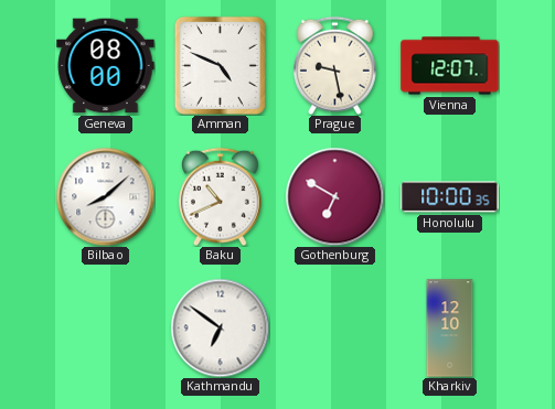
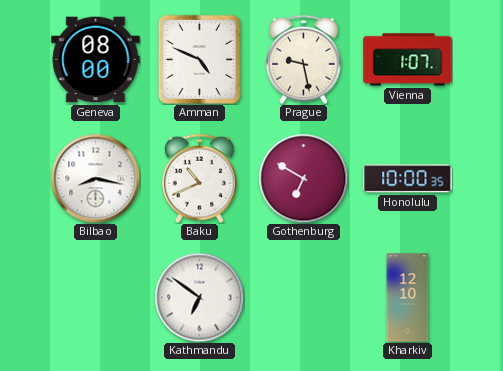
Vienna: 12:07 -> 1:07 (408, 60)
Bilbao: 8:08 -> 8:17 (95, 178)
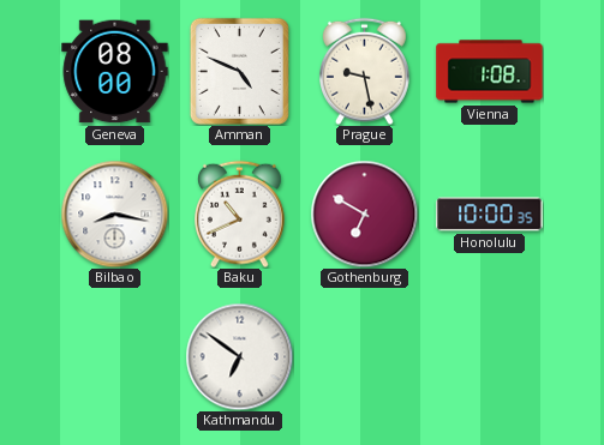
Vienna: 1:07 -> 1:08 (490, 72)
Kharkiv: 12:10 -> none (408, 298)
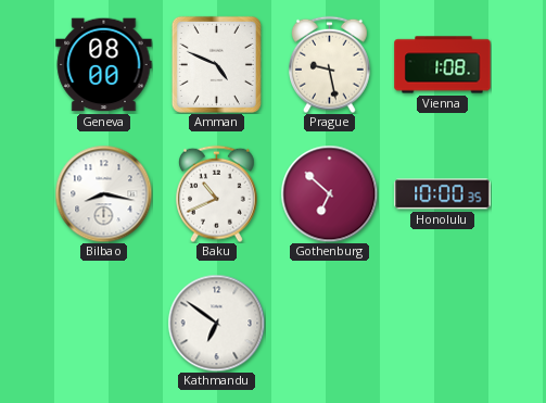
Gothenburg: 6:50 -> 6:52 (329, 193)
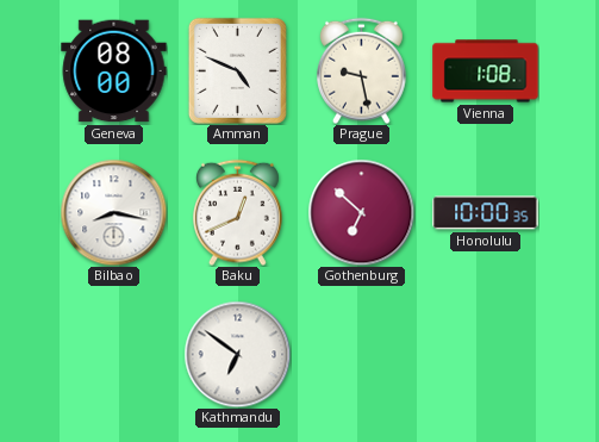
Baku: 10:41 -> 12:41 (238, 212)
